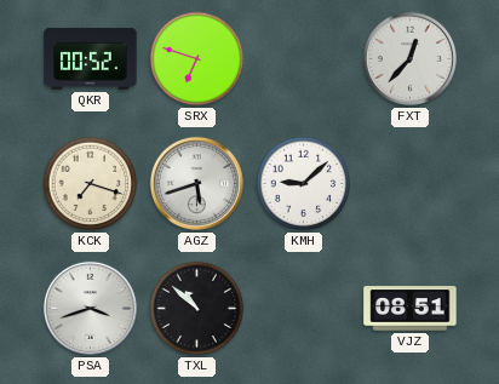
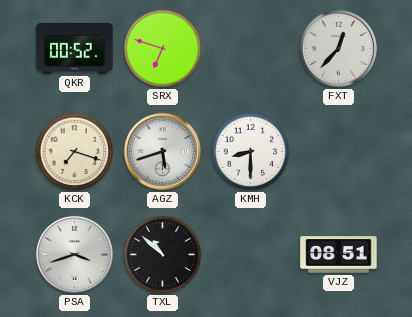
KMH: 9:08 -> 8:30 (251, 152)
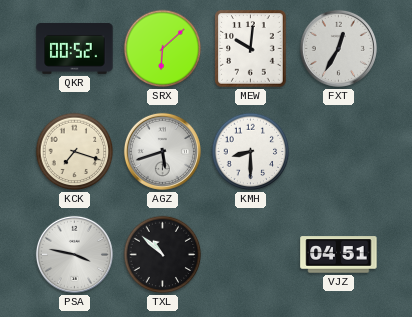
SRX: 6:48 -> 6:08 (163, 49)
MEW: none -> 10:01 (251, 49)
FXT: 12:37 -> 12:35 (338, 48)
PSA: 3:42 -> 3:47 (74, 254)
VJZ: 08:51 -> 04:51 (339, 255)
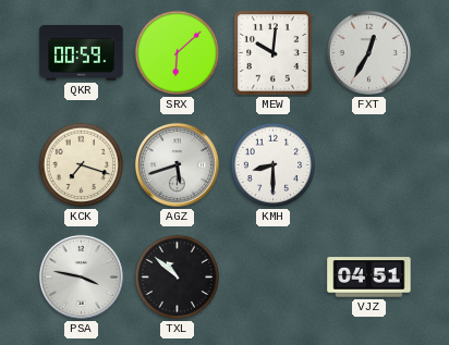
QKR: 00:52 -> 00:59 (82, 52)
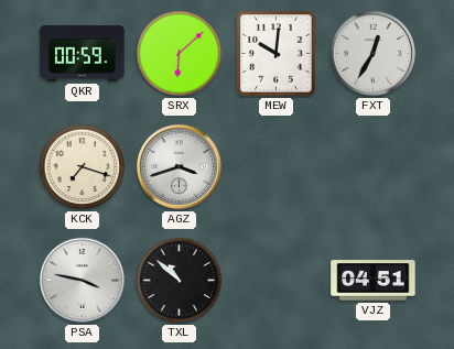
AGZ: 5:42 -> 3:42 (179, 166)
KMH: 8:30 -> none (274, 165)
